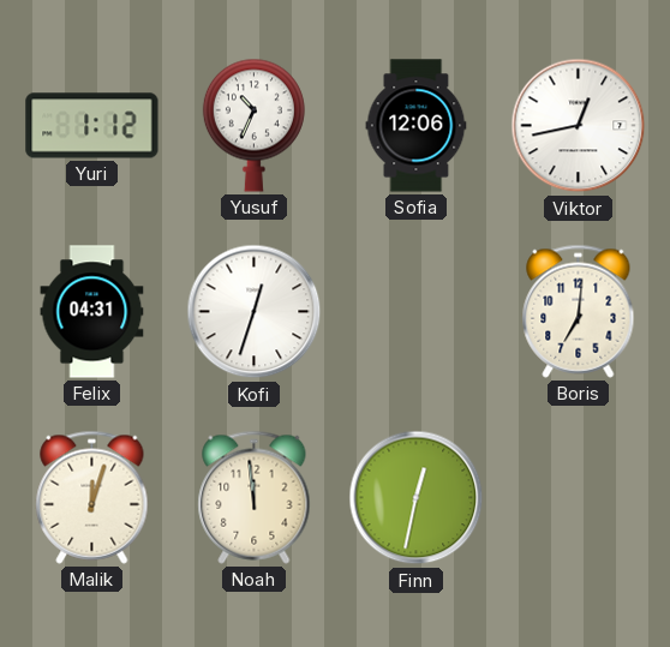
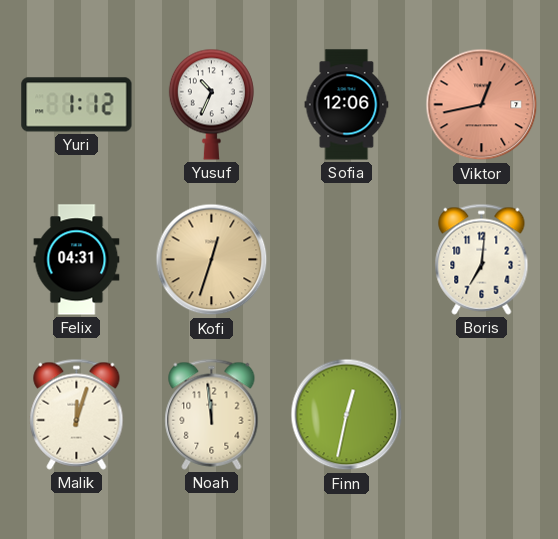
Viktor dial: white -> salmon (482, 105)
Kofi dial: white -> champagne (212, 260)
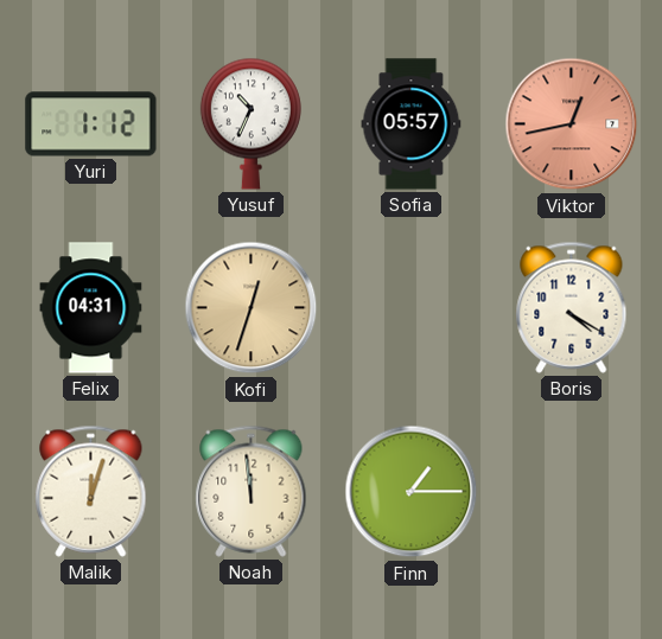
Sofia: 12:06 -> 05:57 (412, 124)
Boris: 7:01 -> 4:20 (572, 307)
Finn: 12:32 -> 1:15 (412, 492)
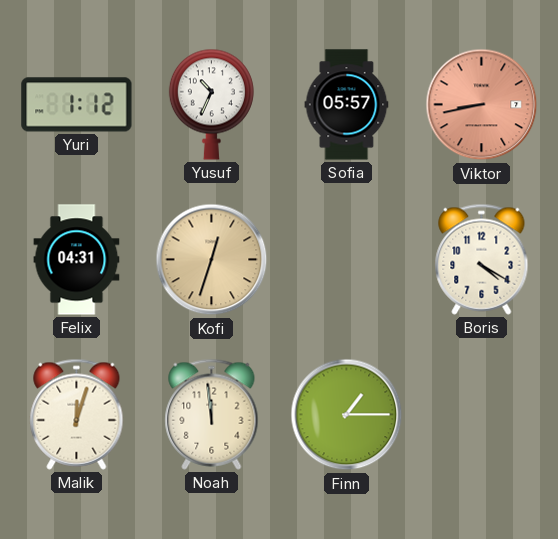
Viktor: 12:43 -> 8:43 (482, 105)
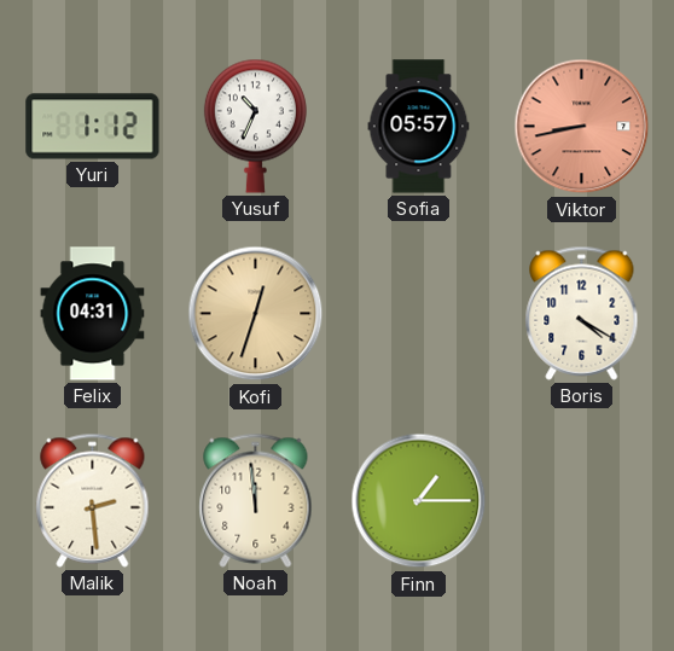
Malik: 12:03 -> 2:29 (93, 500)
